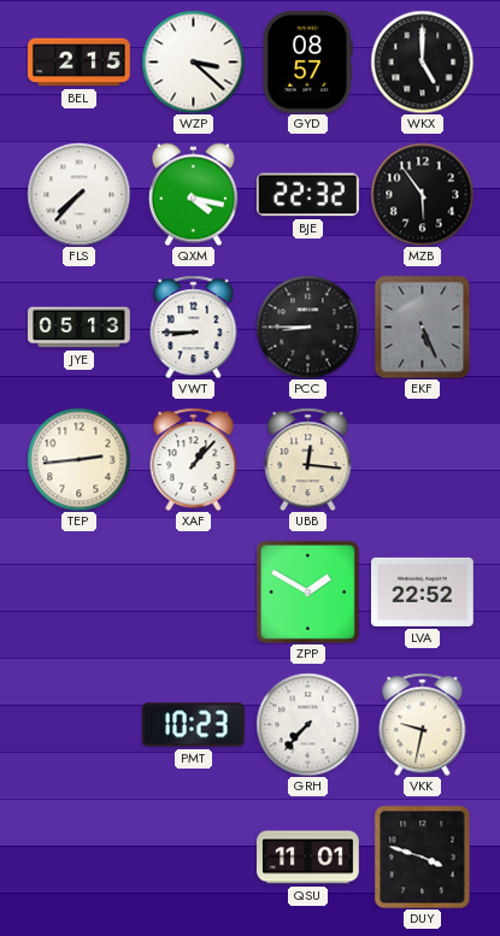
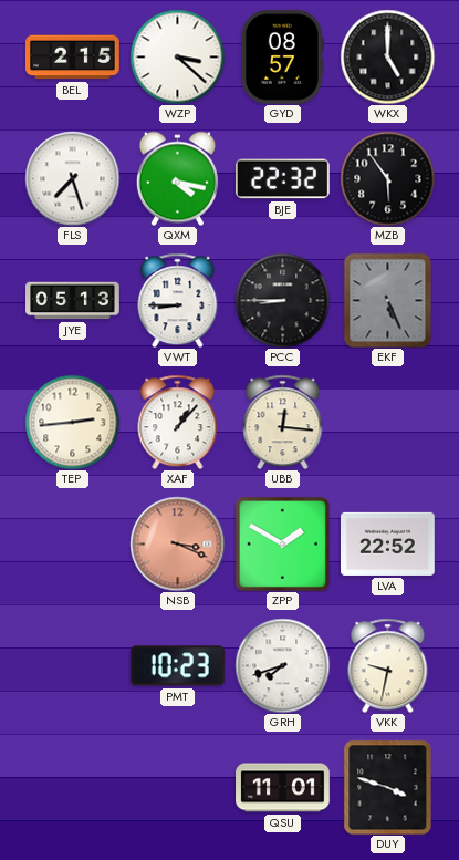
FLS: 7:37 -> 7:27 (72, 178)
NSB: none -> 3:19 (177, 543)
GRH: 7:37 -> 7:42 (282, 665)
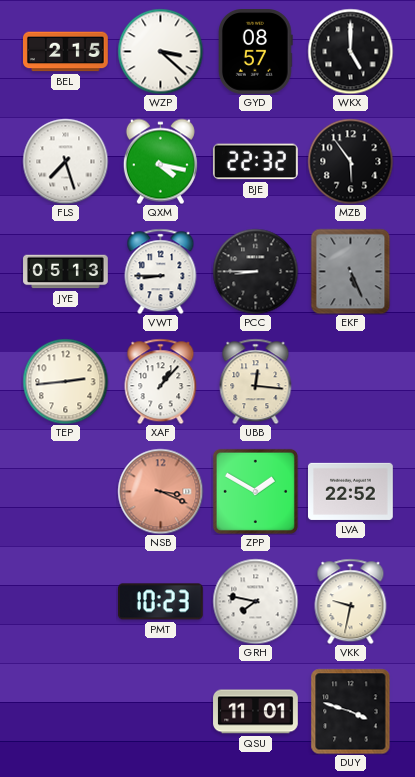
GRH: 7:42 -> 7:47 (255, 601)
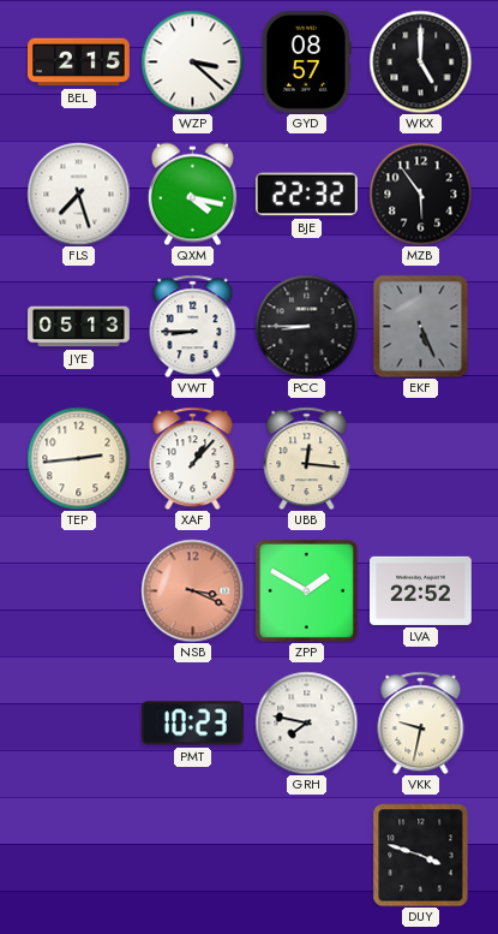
QSU: 11:01 -> none (256, 712)
